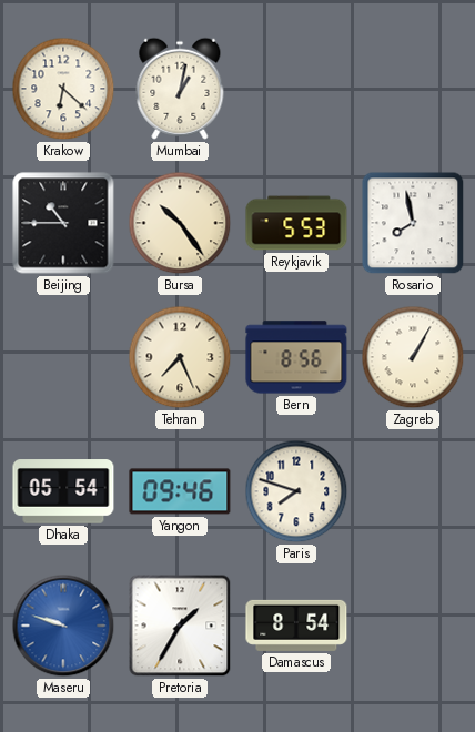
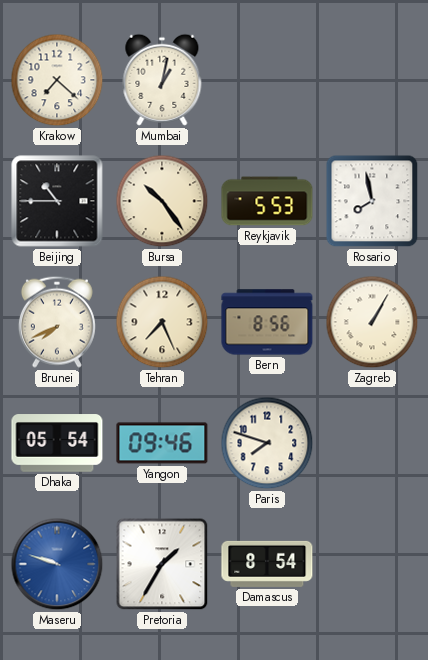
Krakow: 6:22 -> 7:22 (57, 80)
Brunei: none -> 7:41 (57, 322)
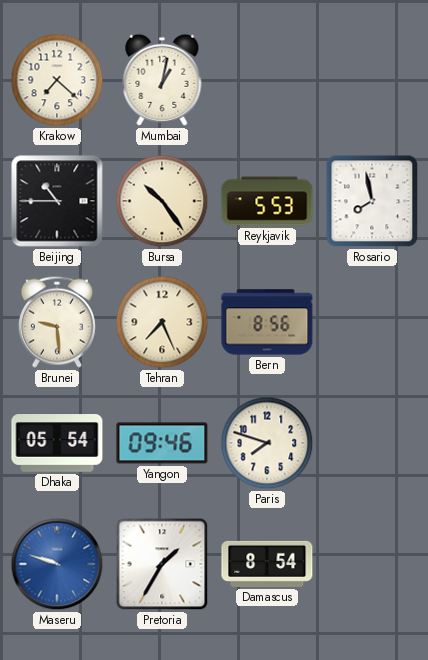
Brunei: 7:41 -> 9:29 (57, 322)
Zagreb: 1:05 -> none (372, 322)
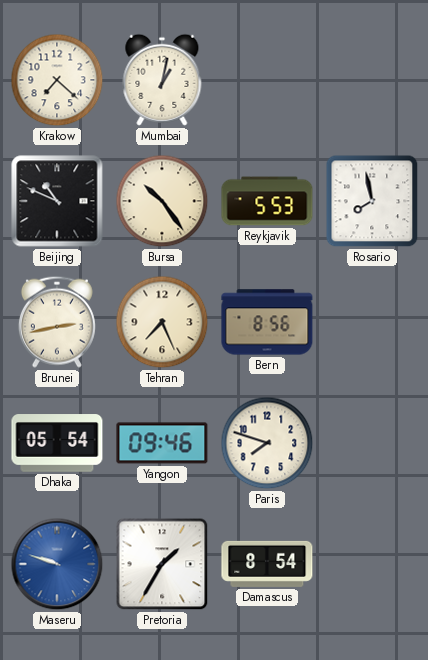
Beijing: 10:45 -> 10:49 (57, 201)
Brunei: 9:29 -> 2:43 (57, 322)
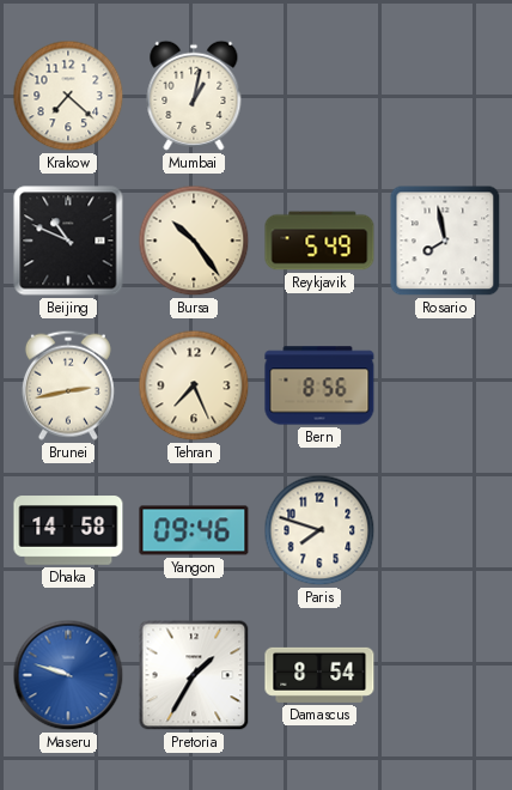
Reykjavik: 5:53 -> 5:49 (319, 241)
Dhaka: 05:54 -> 14:58 (68, 530)
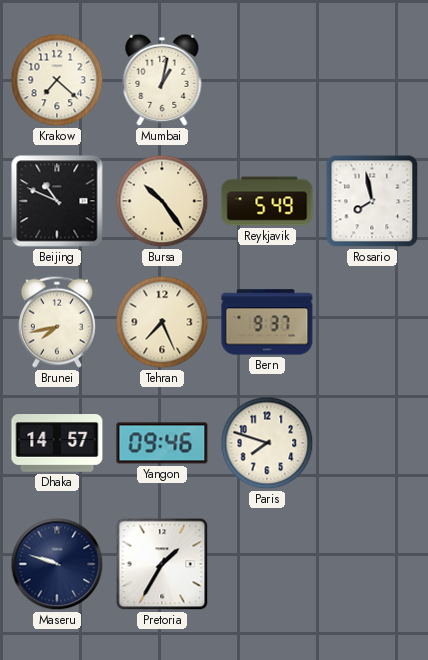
Brunei: 2:43 -> 7:43 (57, 322)
Bern: 8:56 -> 9:37 (267, 322)
Dhaka: 14:58 -> 14:57 (57, 443)
Maseru dial: blue -> navy (57, 564)
Damascus: 8:54 -> none (319, 675)
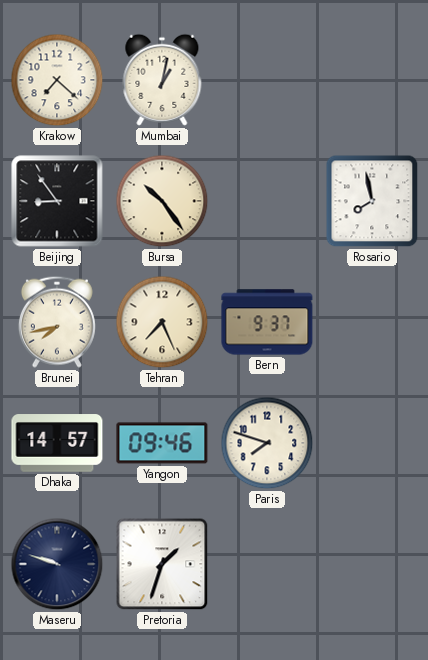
Beijing: 10:49 -> 8:54 (57, 201)
Reykjavik: 5:49 -> none (267, 201)
Pretoria: 1:35 -> 1:33 (162, 564)
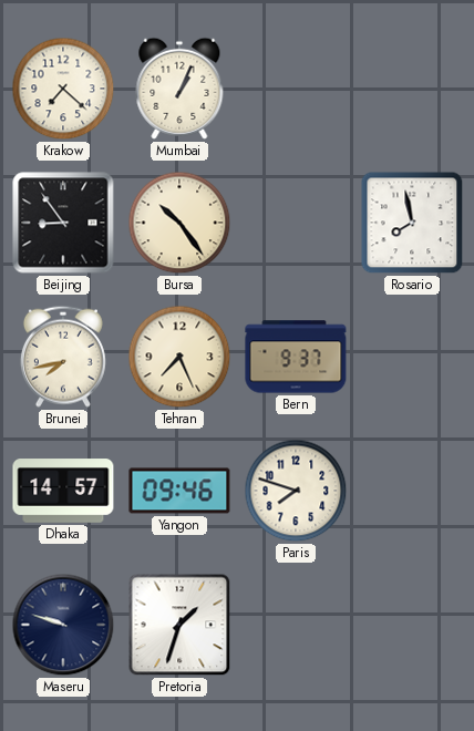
Mumbai: 1:02 -> 1:04 (179, 89)
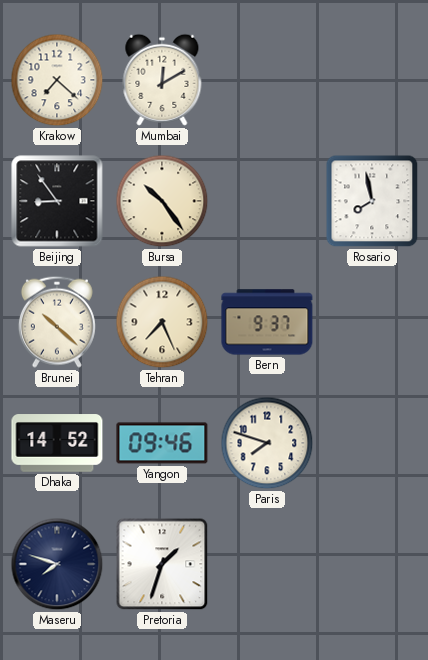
Mumbai: 1:04 -> 12:10 (162, 80)
Brunei: 7:43 -> 10:22 (57, 322)
Dhaka: 14:57 -> 14:52 (57, 443)
Maseru: 9:48 -> 7:48 (57, 564)
